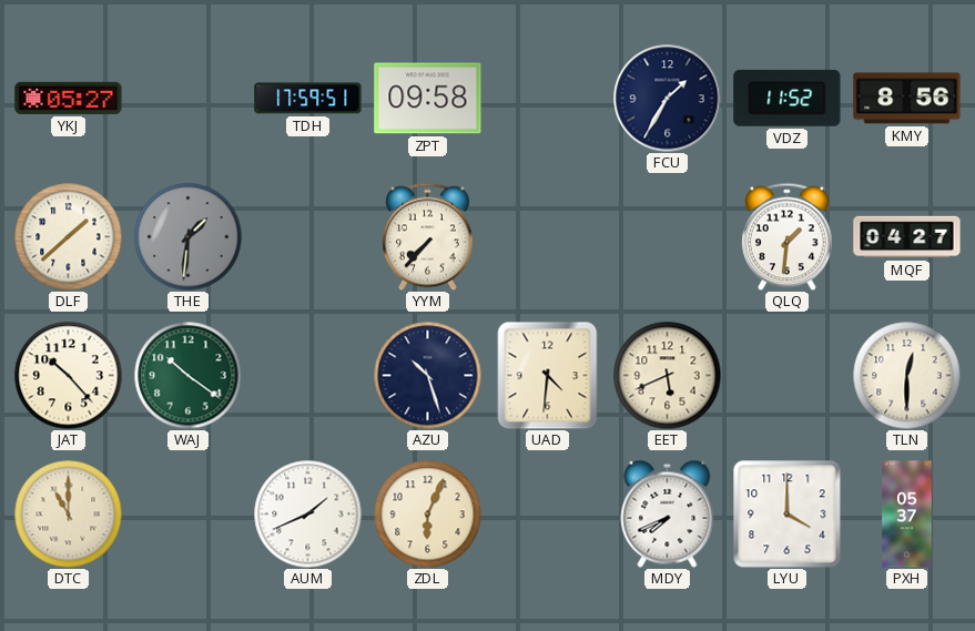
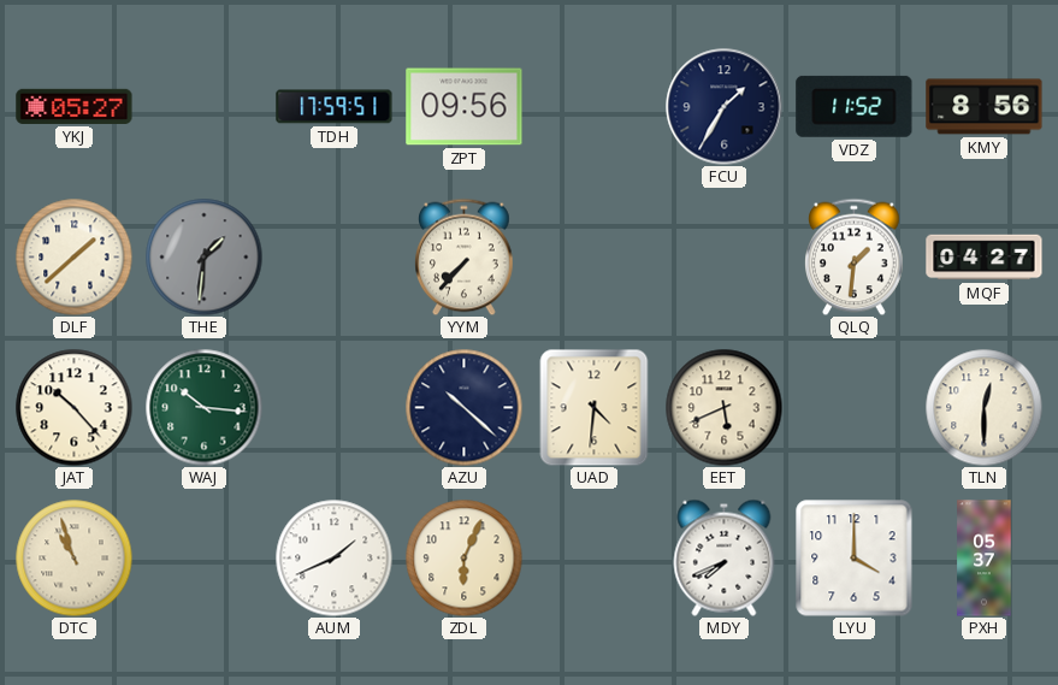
ZPT: 09:58 -> 09:56 (465, 107)
WAJ: 10:21 -> 10:16 (203, 407)
AZU: 10:27 -> 10:22 (463, 407)
DTC: 11:00 -> 10:57 (73, 557)
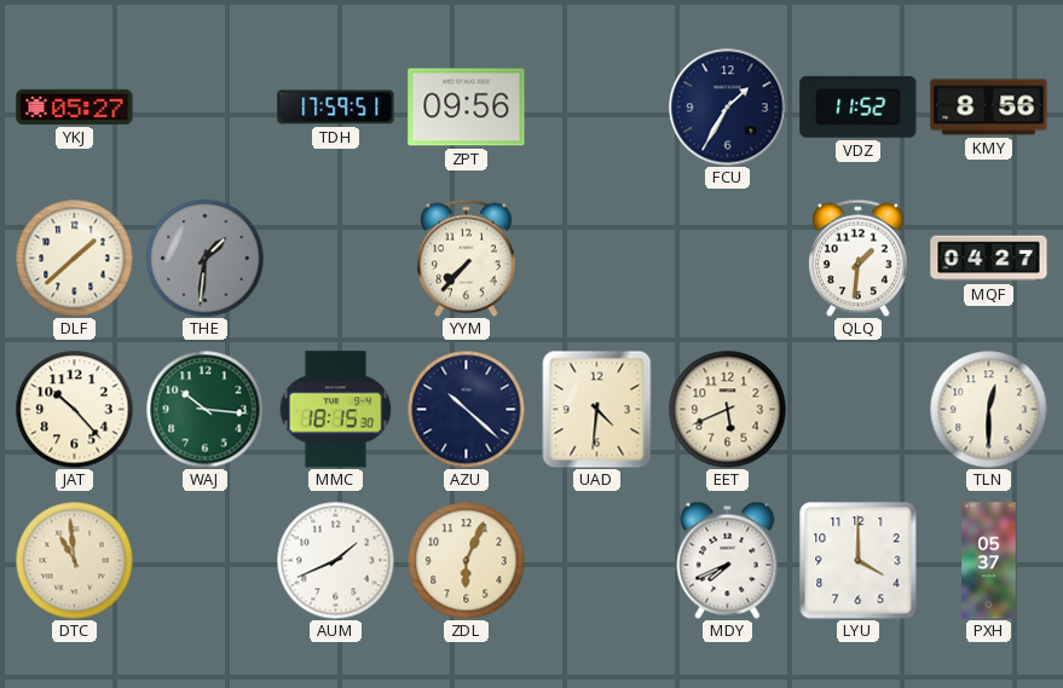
MMC: none -> 18:15 (336, 410)
DTC: 10:57 -> 10:59 (74, 560)
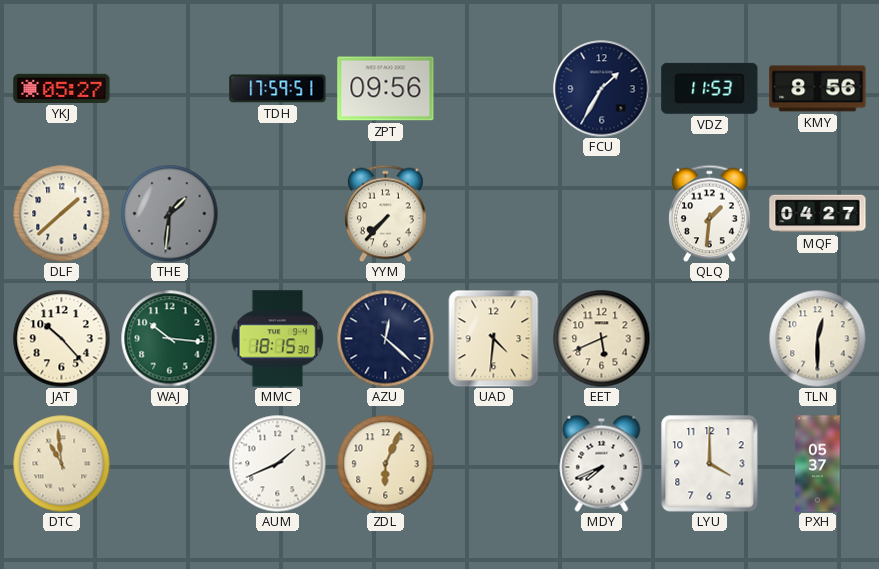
VDZ: 11:52 -> 11:53 (710, 88)
AZU: 10:22 -> 12:22 (385, 338)
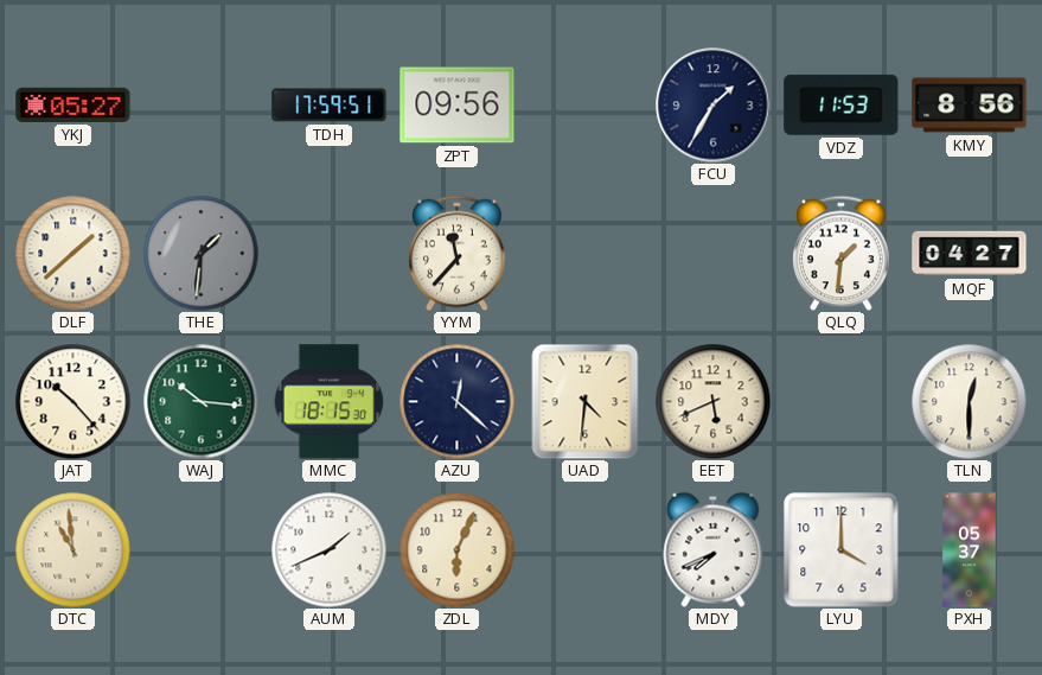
YYM: 7:37 -> 11:37 (458, 253)
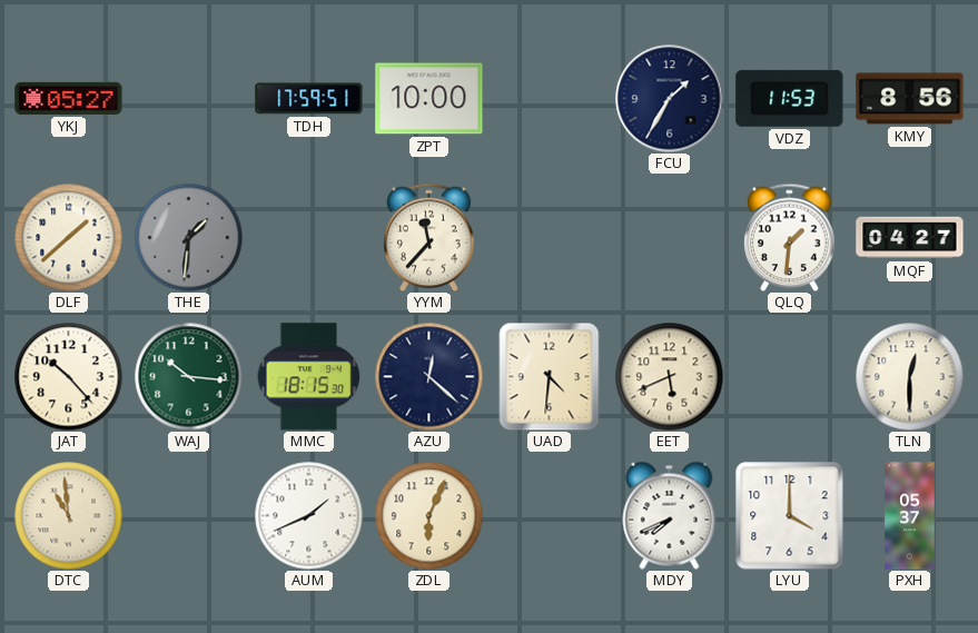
ZPT: 09:56 -> 10:00 (429, 99)
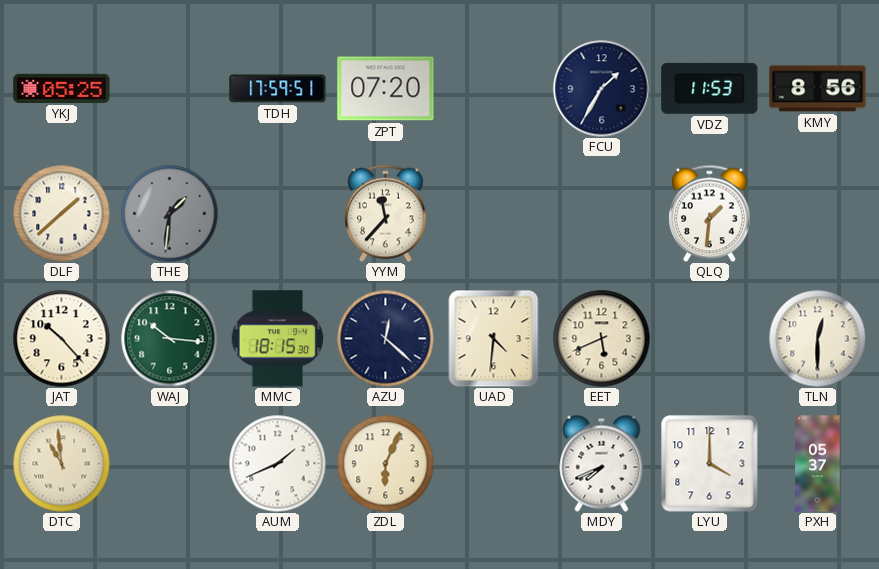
YKJ: 05:27 -> 05:25 (62, 88)
ZPT: 10:00 -> 07:20 (386, 89)
MQF: 04:27 -> none (910, 238)
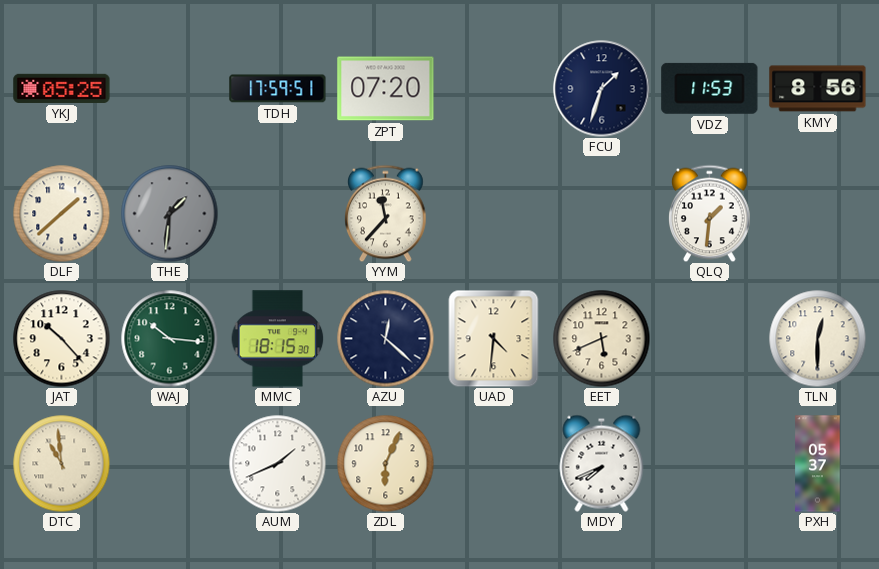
FCU: 1:35 -> 1:33 (602, 89)
LYU: 4:00 -> none (710, 464)
